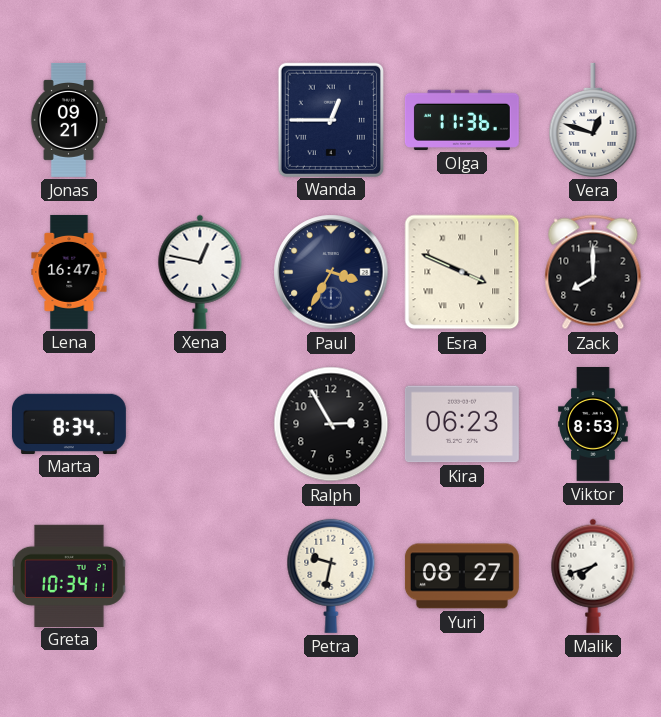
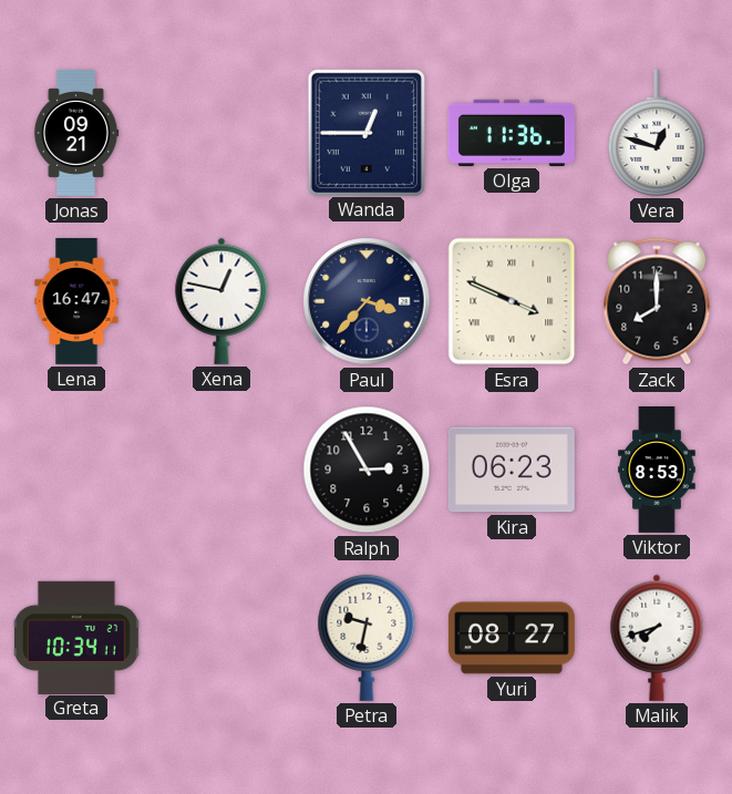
Paul: 3:35 -> 3:37 (367, 301)
Marta: 8:34 -> none (69, 423)
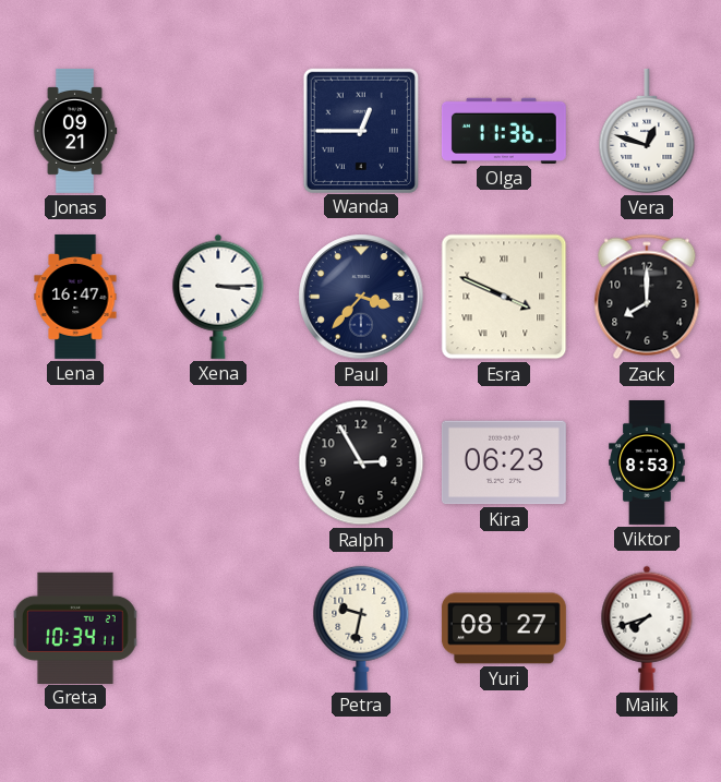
Xena: 12:47 -> 3:15 (218, 297)
